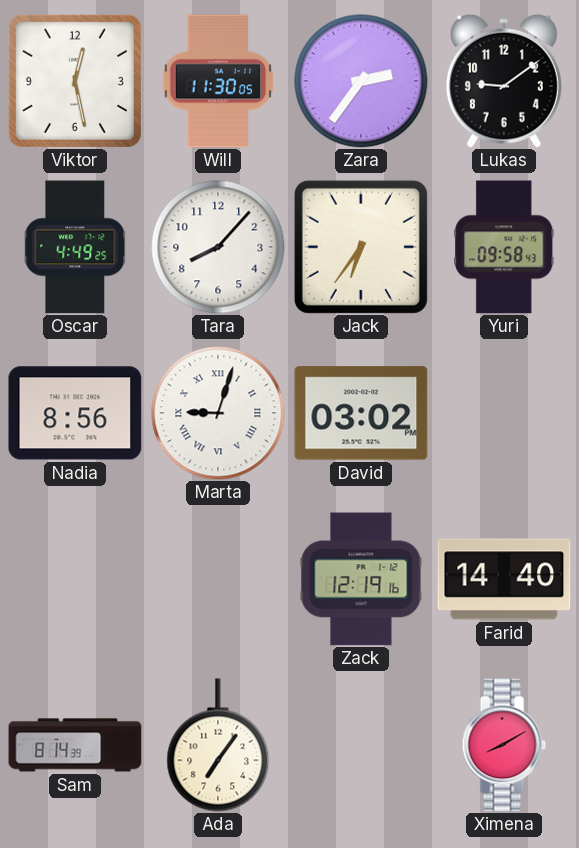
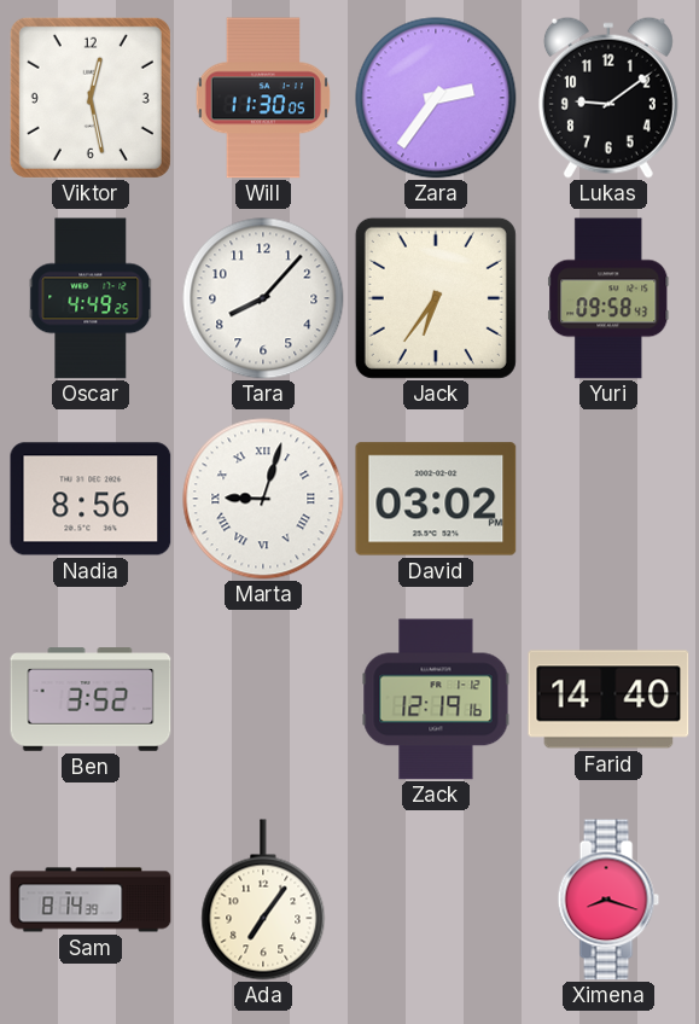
Ben: none -> 3:52 (91, 699)
Ximena: 8:10 -> 8:18 (608, 900)
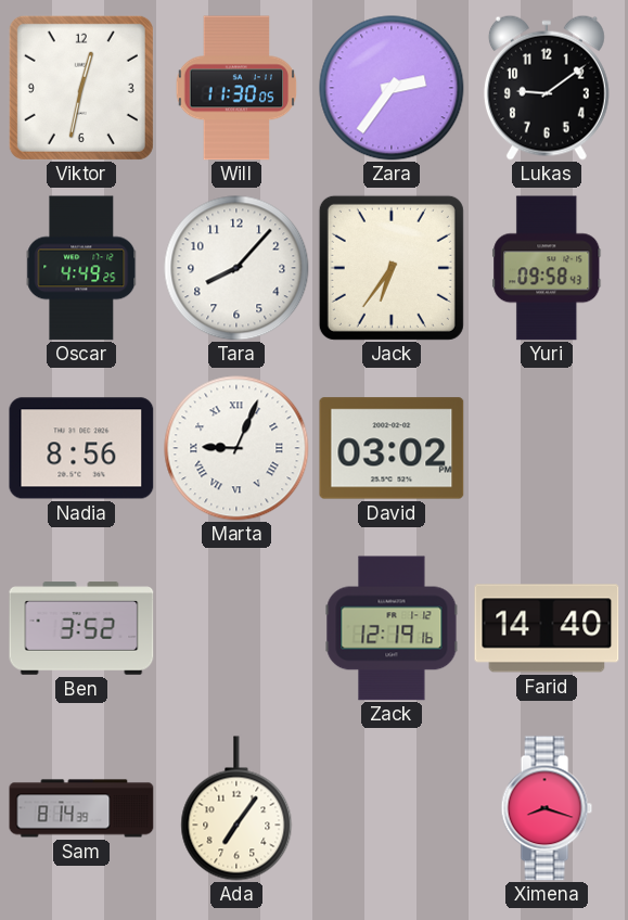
Viktor: 12:28 -> 12:32 (81, 88)
Marta: 9:03 -> 9:04 (236, 448)
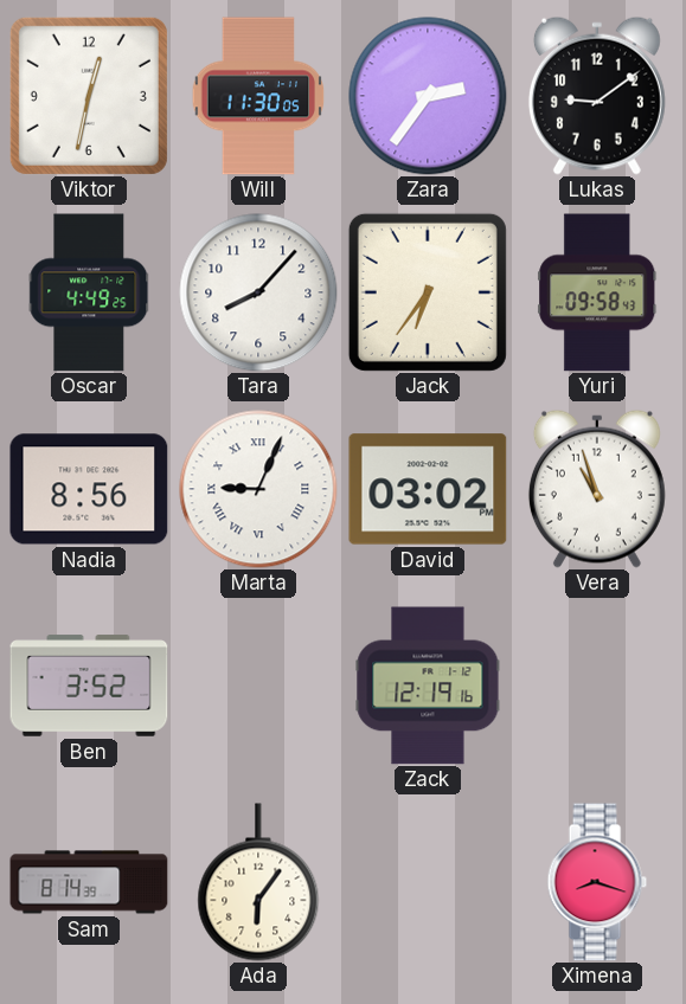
Vera: none -> 10:57 (597, 489)
Farid: 14:40 -> none (547, 628)
Ada: 7:06 -> 6:06 (258, 882)
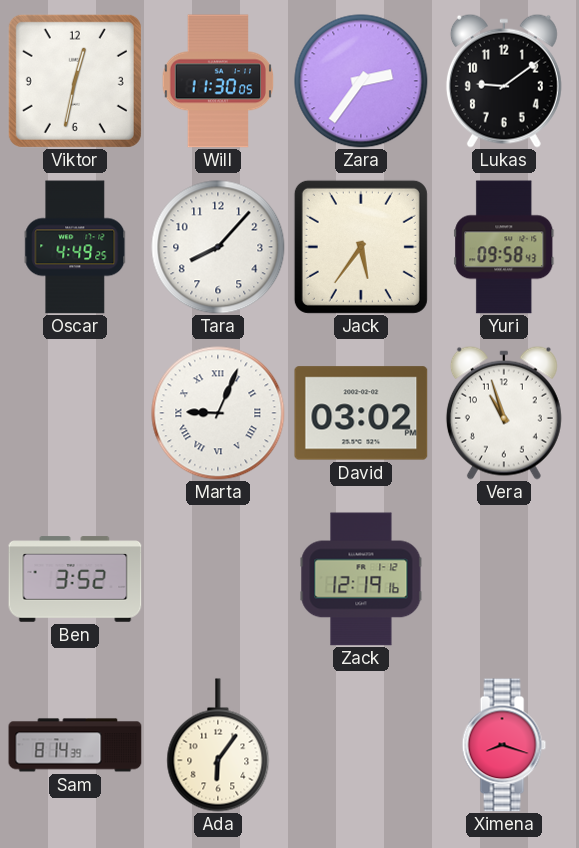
Jack: 6:36 -> 5:36 (361, 247)
Nadia: 8:56 -> none (89, 489)
